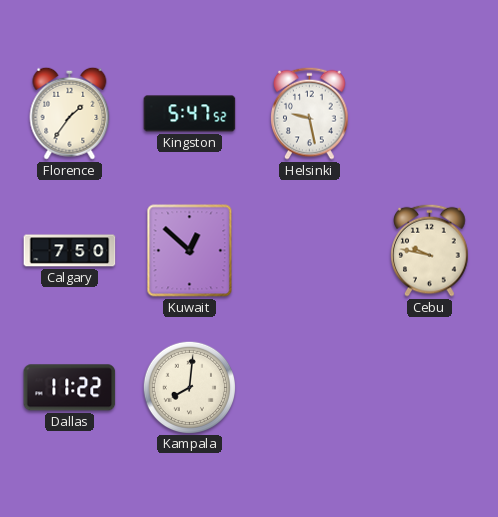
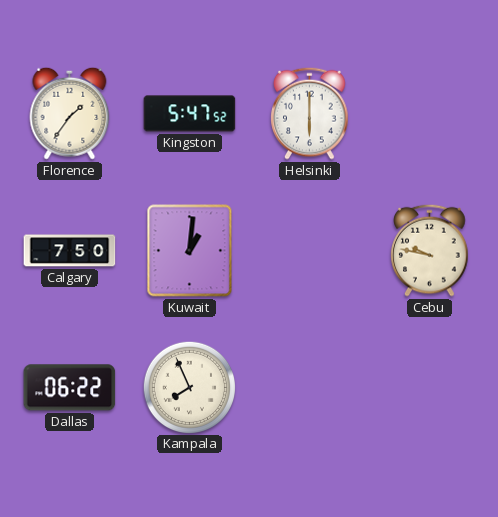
Helsinki: 9:28 -> 6:00 (310, 113)
Kuwait: 12:52 -> 1:01 (190, 251)
Dallas: 11:22 -> 06:22 (70, 388)
Kampala: 8:01 -> 7:56 (189, 387)
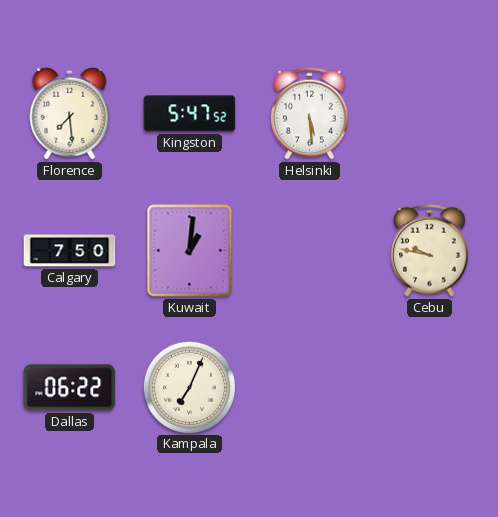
Florence: 1:36 -> 7:29 (70, 113)
Helsinki: 6:00 -> 5:29 (310, 113)
Kampala: 7:56 -> 7:04 (189, 387)
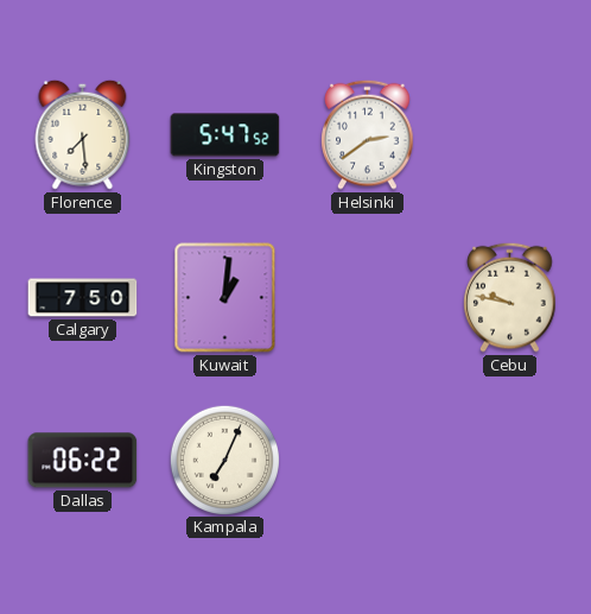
Helsinki: 5:29 -> 2:39 (368, 134)
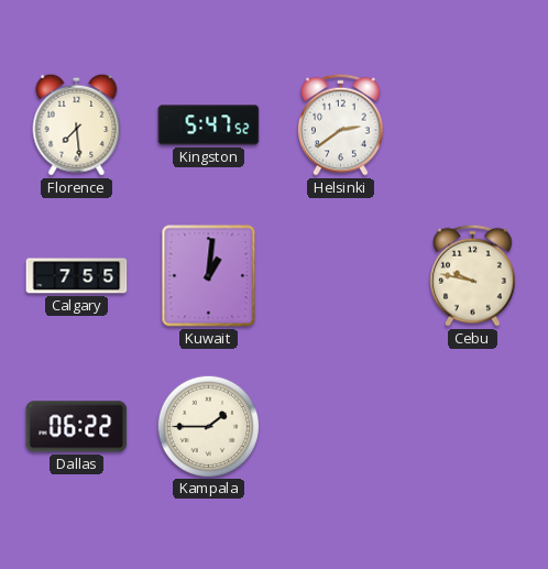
Calgary: 7:50 -> 7:55 (77, 276)
Kampala: 7:04 -> 1:45 (208, 426)
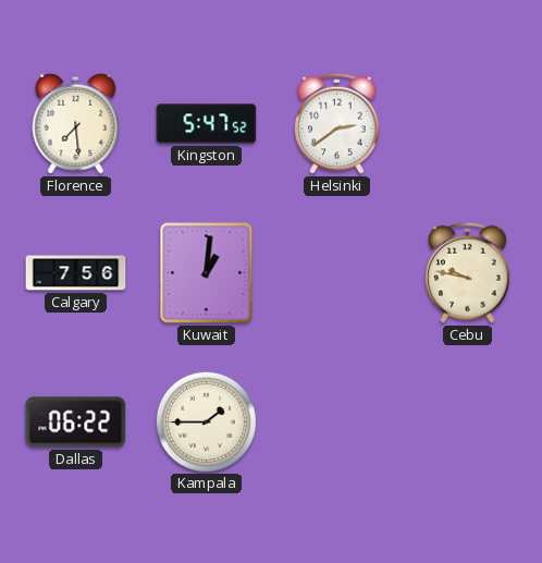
Calgary: 7:55 -> 7:56 (76, 273)
